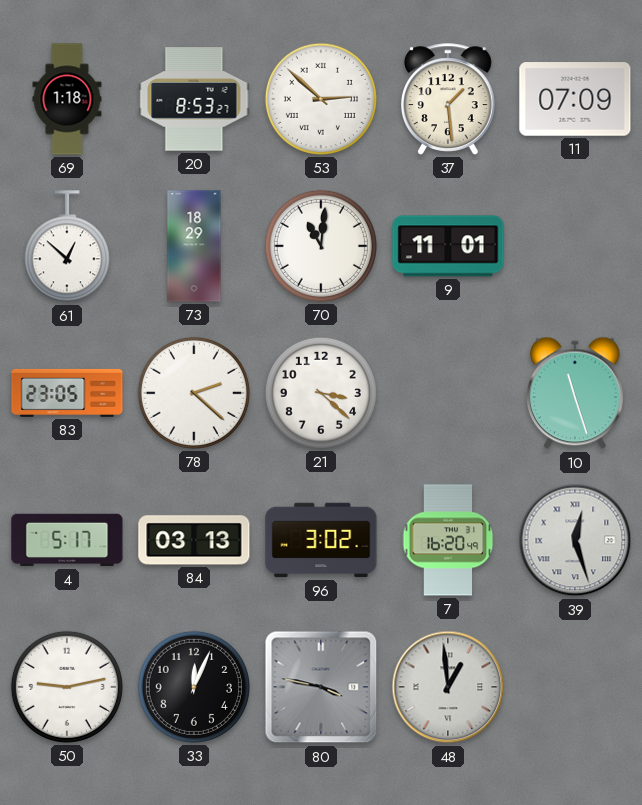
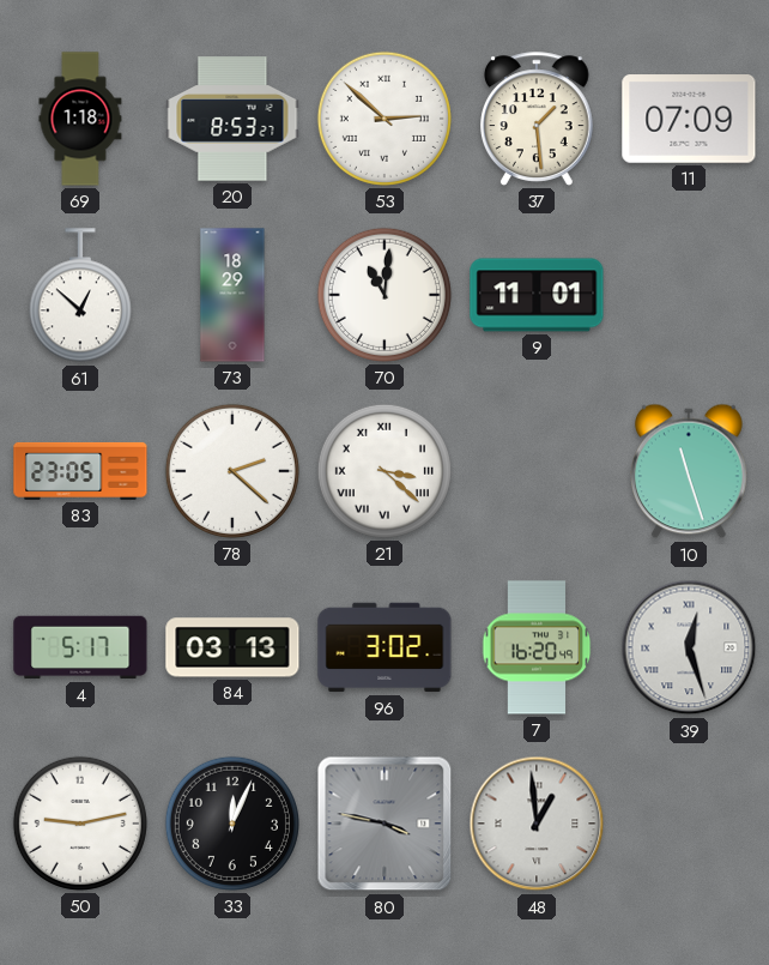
21 numerals: Arabic -> Roman (384, 471)
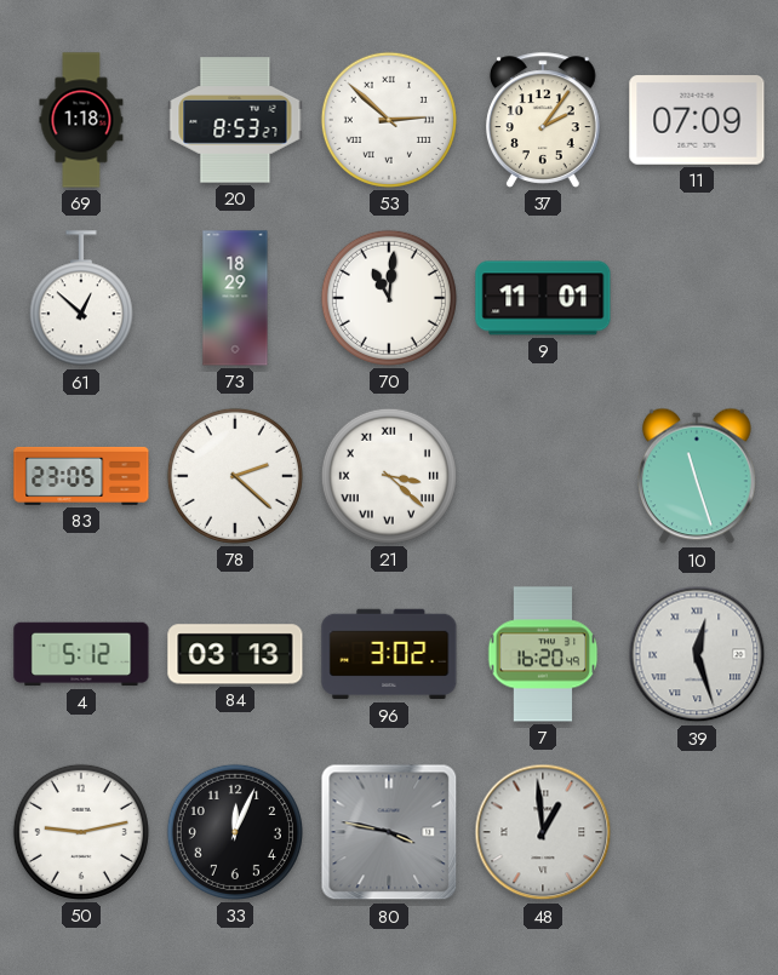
37: 1:29 -> 2:06 (544, 120)
4: 5:17 -> 5:12 (81, 654)
